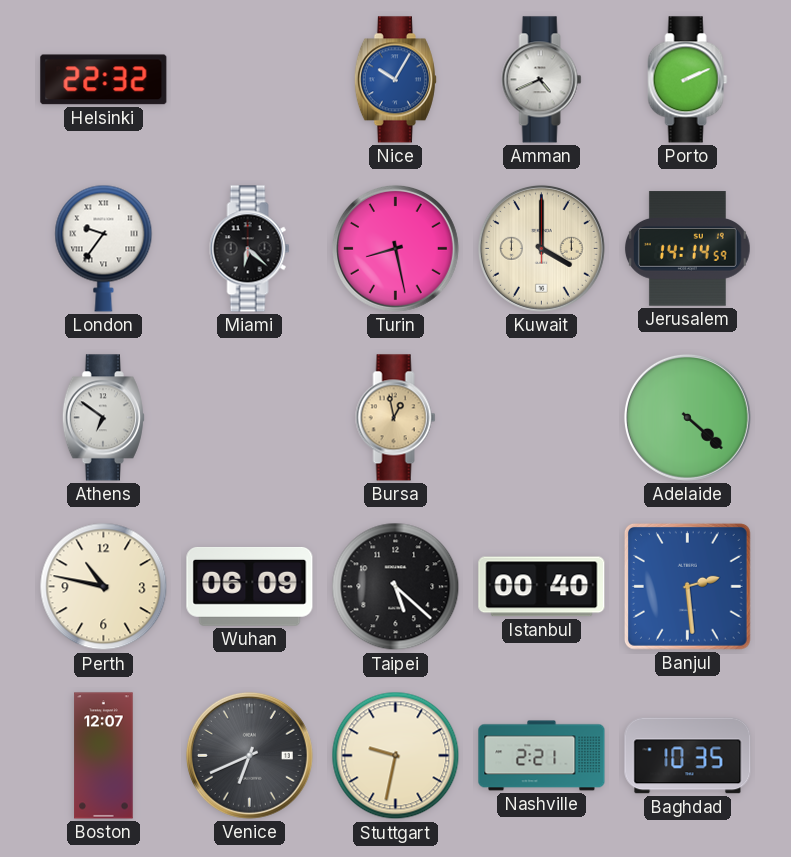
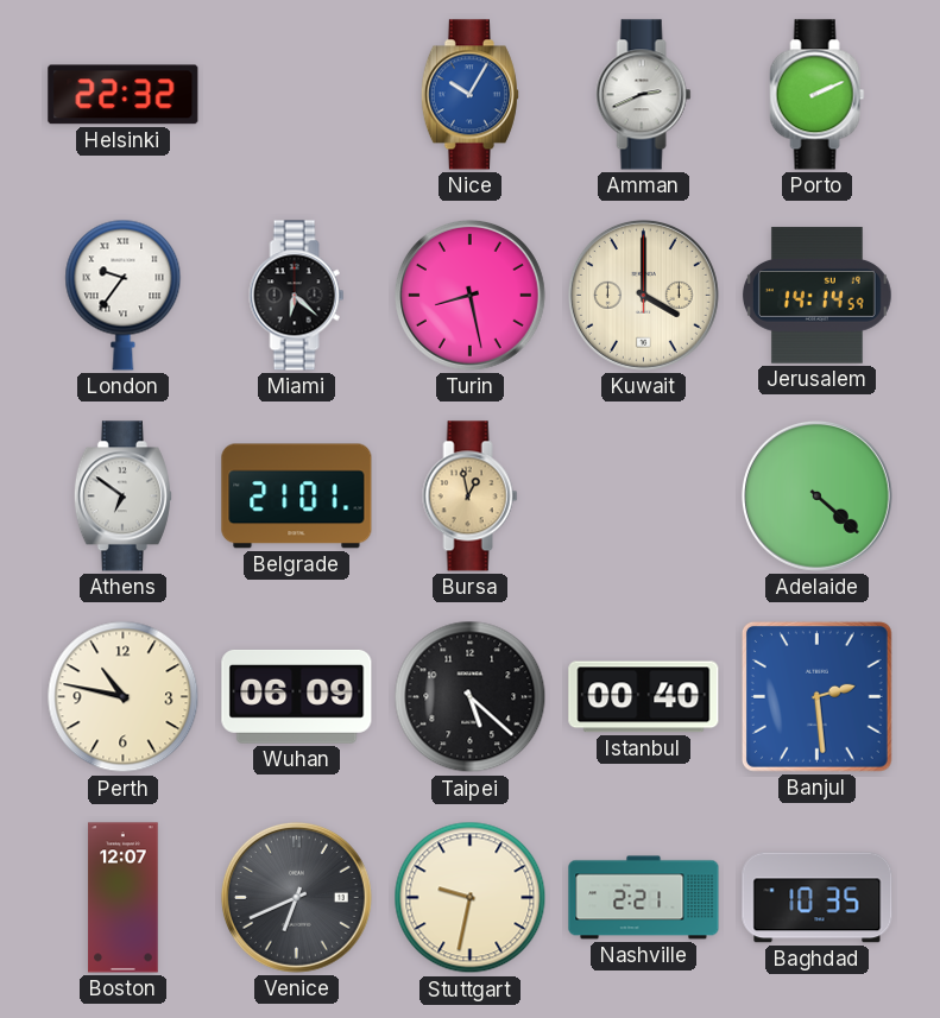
Amman: 4:41 -> 2:41 (644, 95)
Belgrade: none -> 21:01 (297, 497)
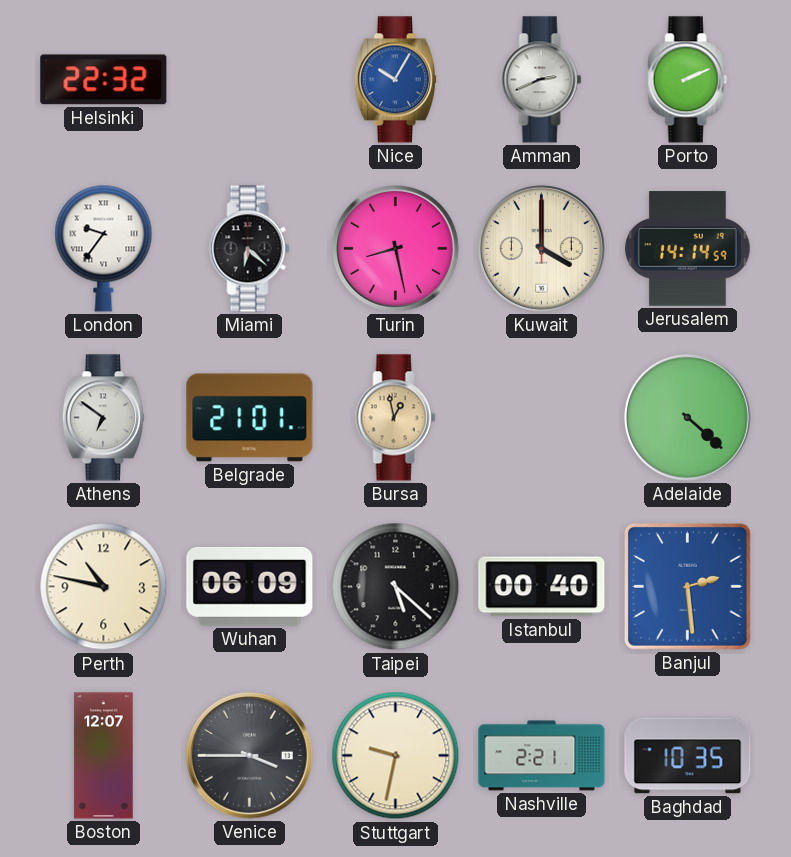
Venice: 6:41 -> 3:45 (249, 755)
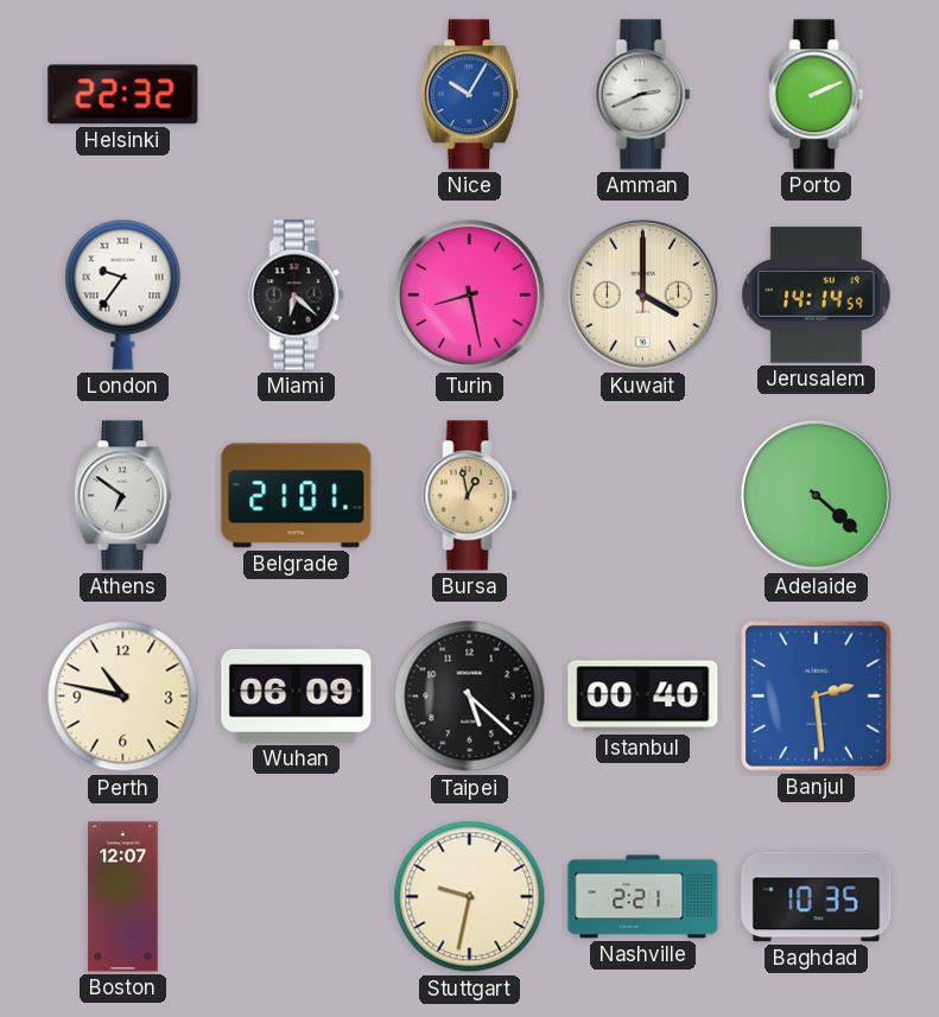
Venice: 3:45 -> none (249, 755)
